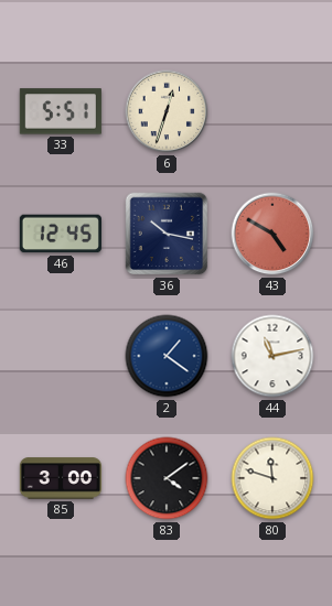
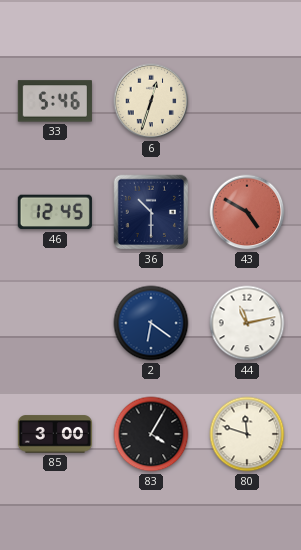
33: 5:51 -> 5:46 (55, 101)
36: 10:17 -> 10:30 (151, 212)
2: 1:21 -> 6:21 (151, 323)
83: 4:09 -> 4:05 (151, 434)
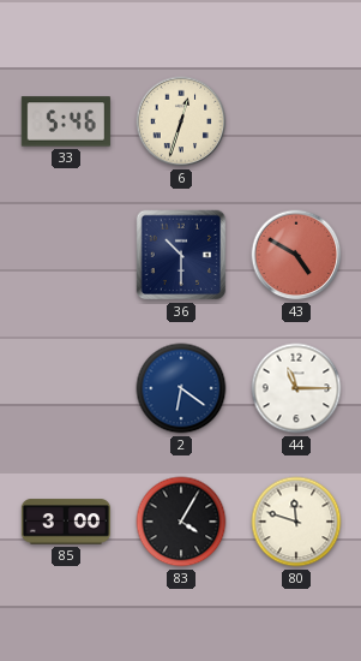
46: 12:45 -> none (55, 212)
44: 11:13 -> 11:15 (296, 388)
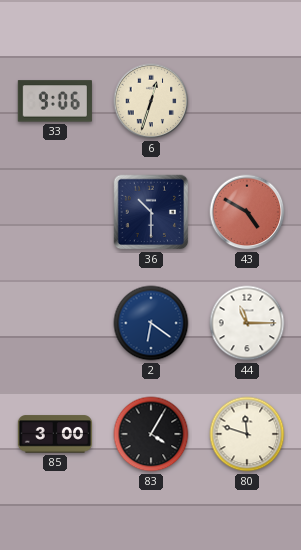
33: 5:46 -> 9:06 (55, 101)
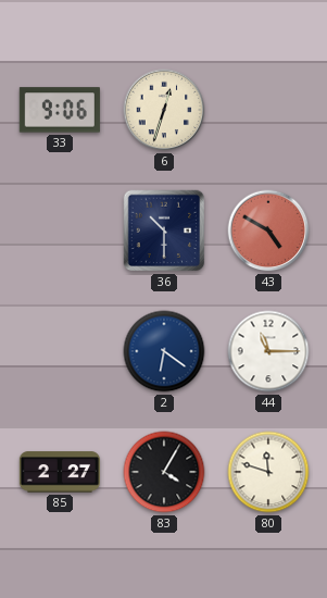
85: 3:00 -> 2:27 (60, 472)
